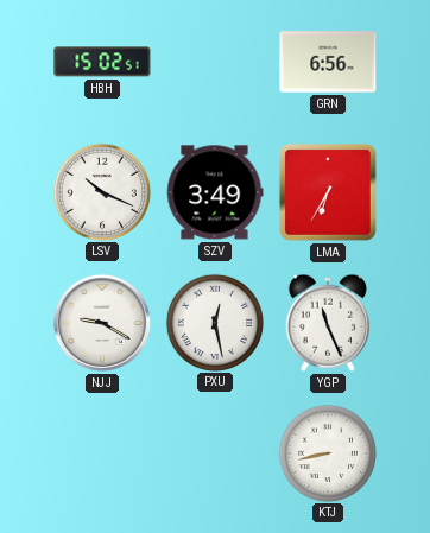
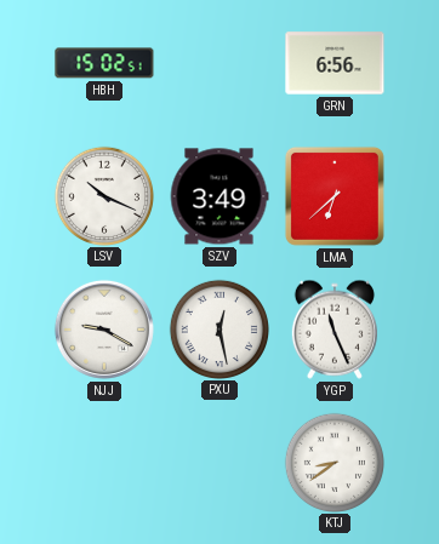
LMA: 6:35 -> 6:38 (335, 196)
KTJ: 8:43 -> 8:39 (333, 462)
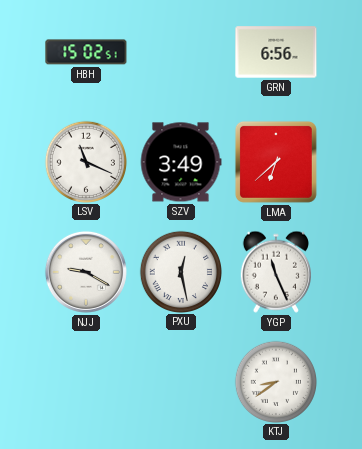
LSV: 10:19 -> 11:19 (85, 161)
